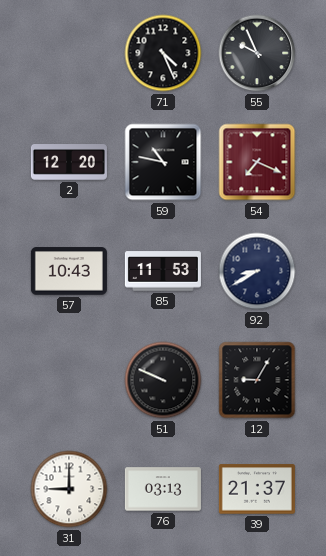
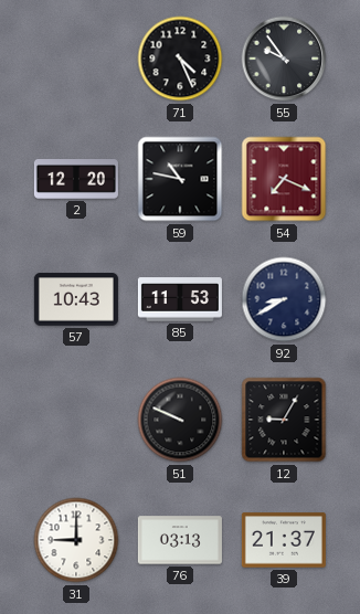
55: 9:56 -> 9:54 (284, 59)
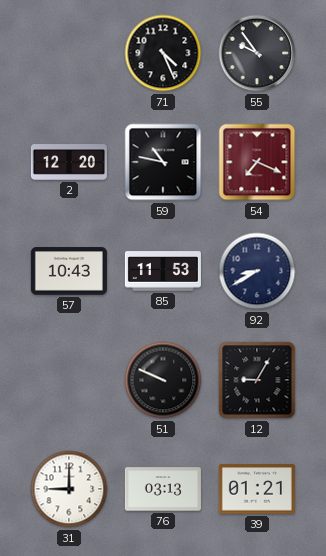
39: 21:37 -> 01:21 (257, 489)
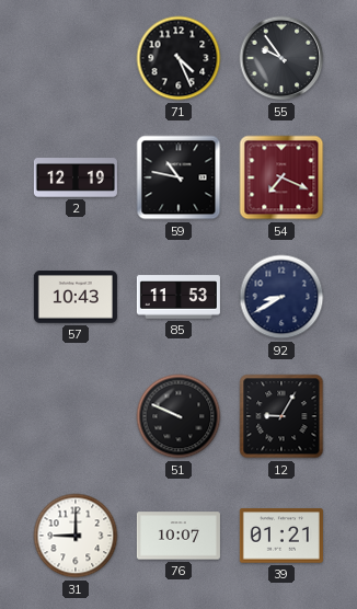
2: 12:20 -> 12:19 (76, 179)
76: 03:13 -> 10:07 (178, 536)
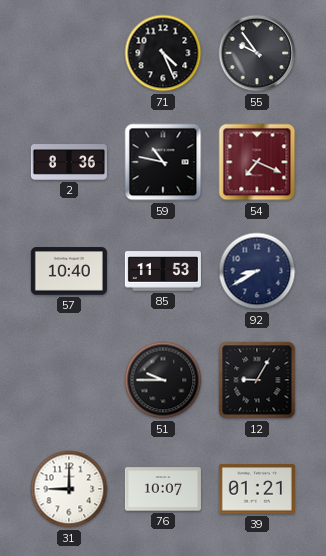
2: 12:19 -> 8:36 (69, 163)
57: 10:43 -> 10:40 (69, 271)
51: 9:49 -> 9:45 (163, 380)
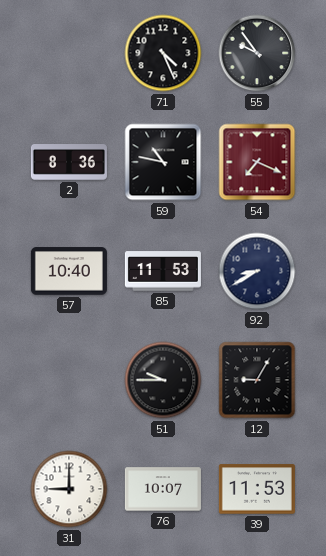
39: 01:21 -> 11:53 (257, 489)
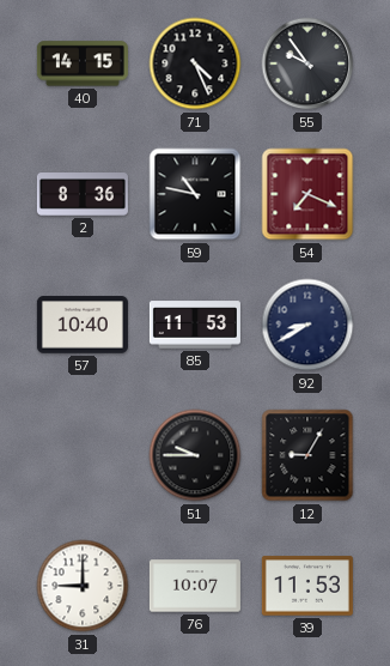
40: none -> 14:15 (83, 63)
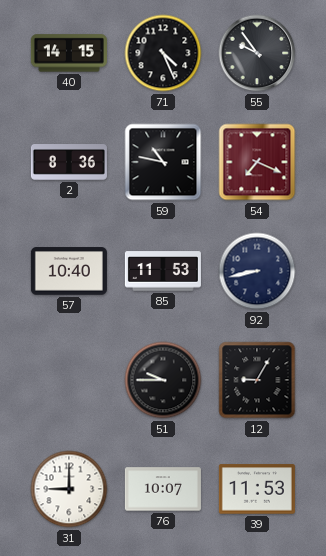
92: 8:40 -> 8:43 (257, 271)
